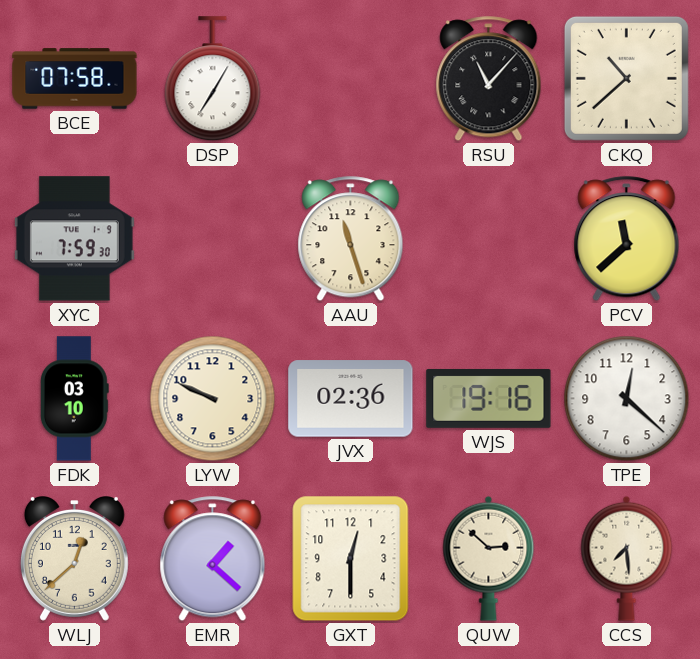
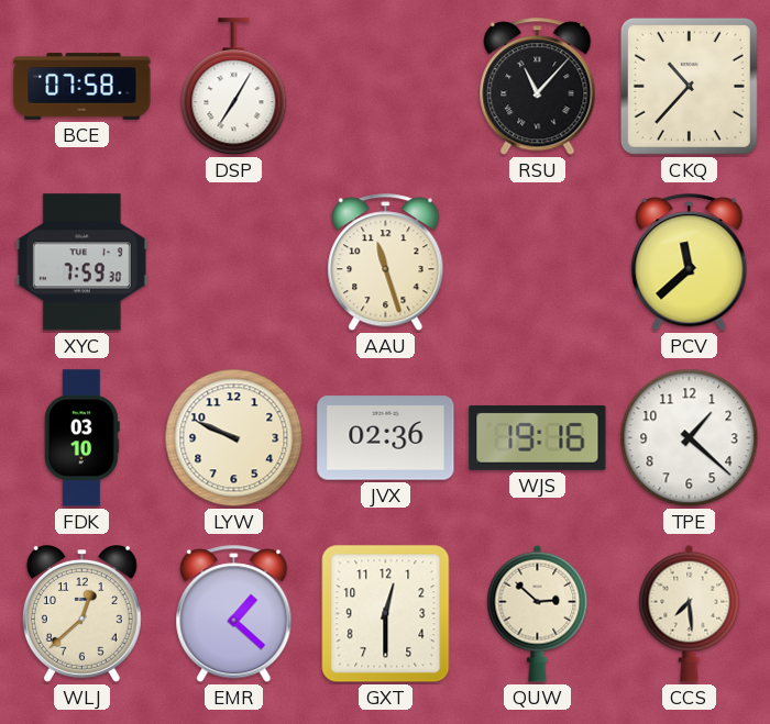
CKQ: 10:38 -> 10:37 (689, 86)
TPE: 12:22 -> 1:22 (690, 438)
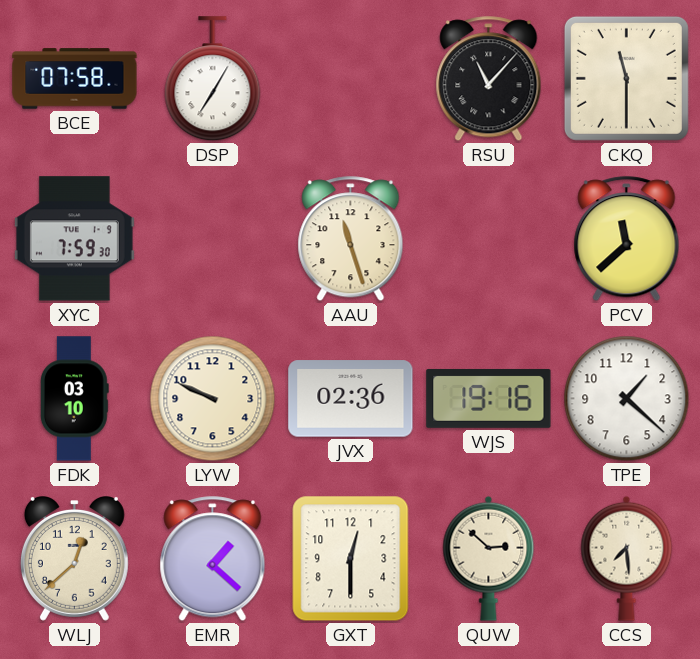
CKQ: 10:37 -> 11:30 (626, 78)
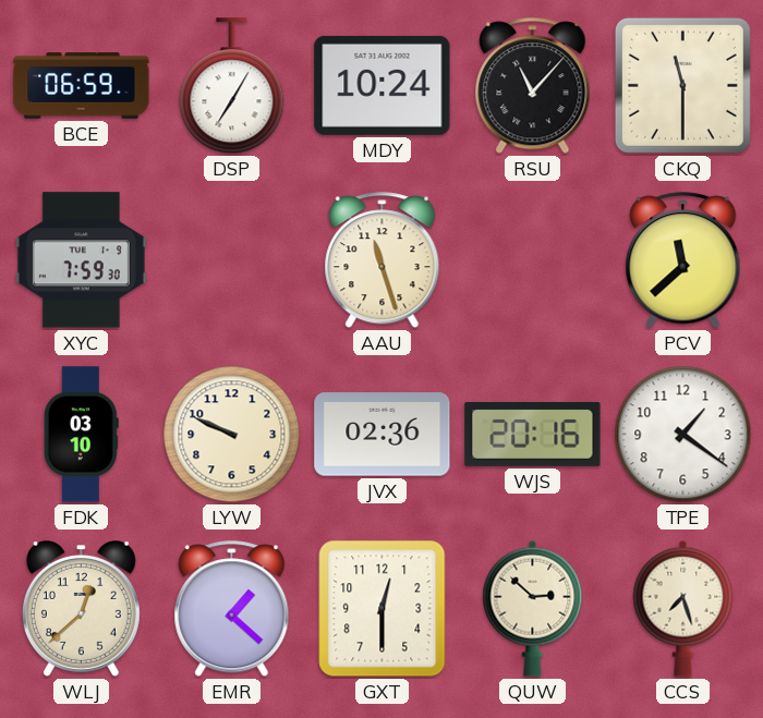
BCE: 07:58 -> 06:59 (82, 86)
MDY: none -> 10:24 (383, 85)
WJS: 19:16 -> 20:16 (533, 434)
TPE: 1:22 -> 1:21 (683, 435)
CCS: 7:29 -> 7:27 (683, 608)
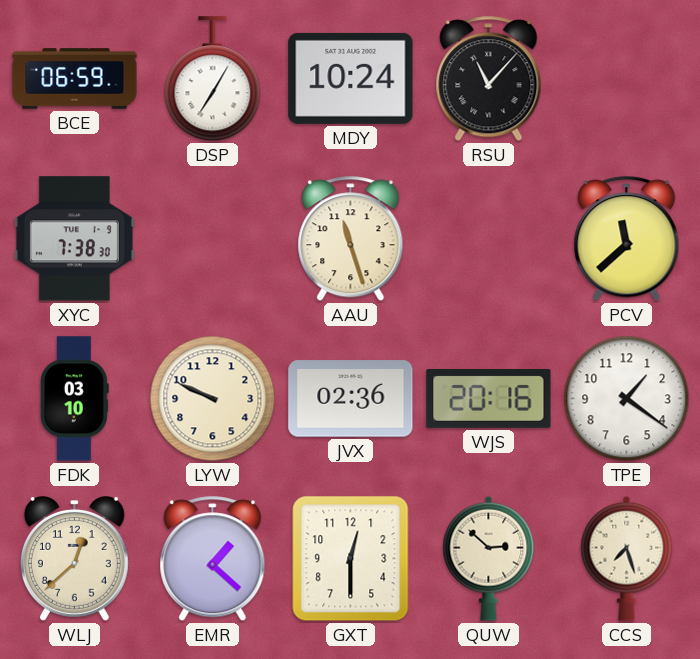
CKQ: 11:30 -> none (682, 85)
XYC: 7:59 -> 7:38 (74, 239)
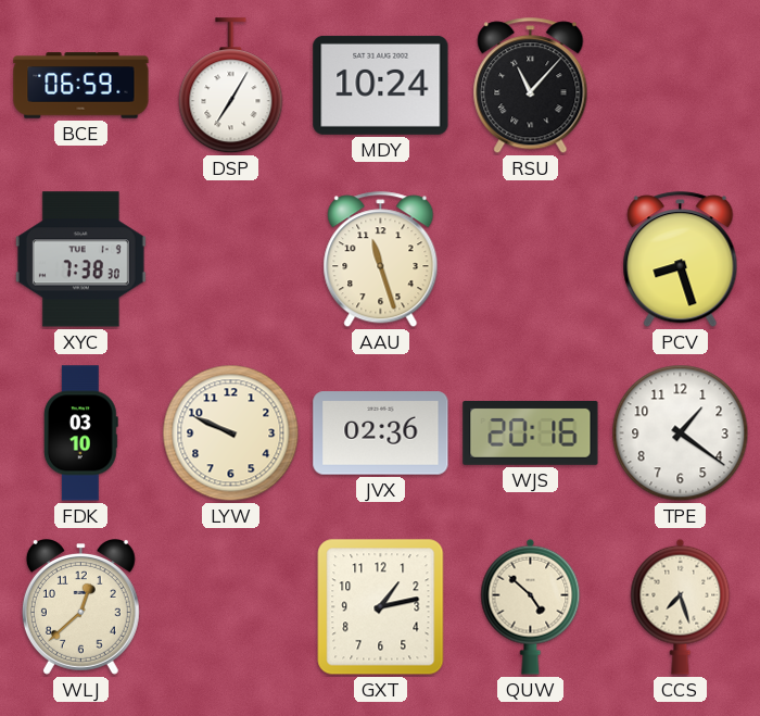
PCV: 11:38 -> 8:27 (681, 260)
EMR: 1:22 -> none (213, 559)
GXT: 12:30 -> 1:13 (381, 607)
QUW: 2:52 -> 4:52 (531, 606)
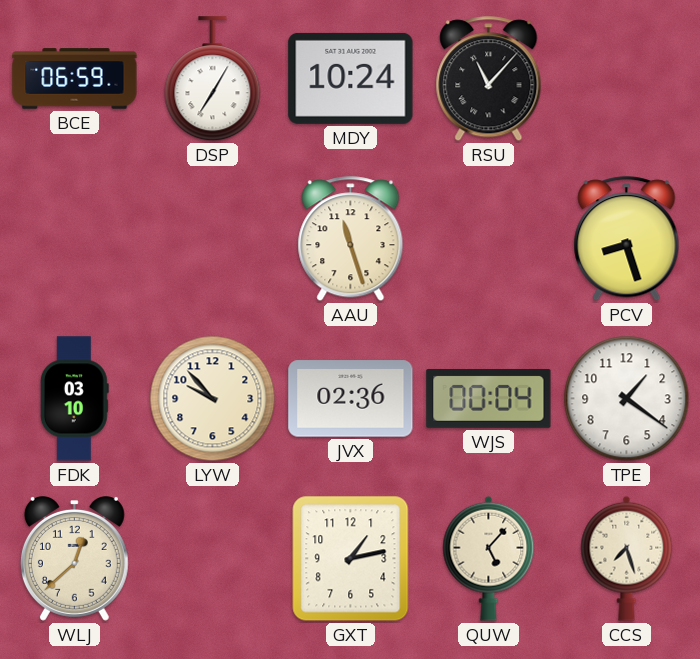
XYC: 7:38 -> none (80, 260)
LYW: 9:49 -> 9:53 (213, 399)
WJS: 20:16 -> 00:04 (489, 398)
QUW: 4:52 -> 5:07 (489, 558)
